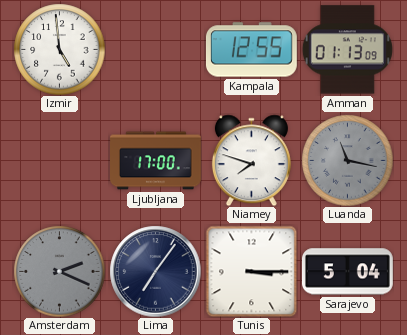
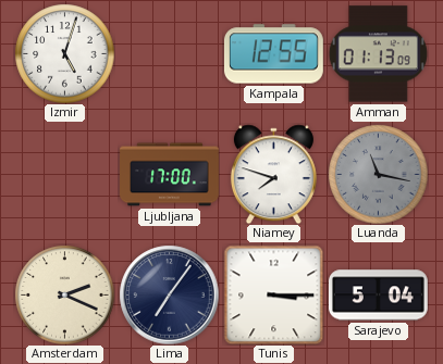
Izmir: 4:59 -> 5:03 (64, 53)
Amsterdam dial: grey -> cream (64, 294)
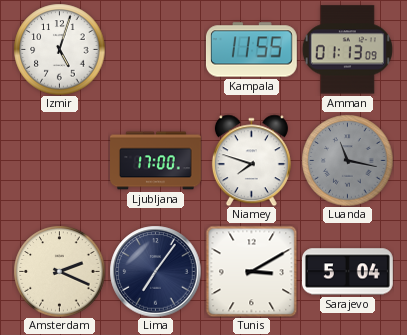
Kampala: 12:55 -> 11:55 (251, 50)
Tunis: 3:15 -> 3:10 (251, 271)
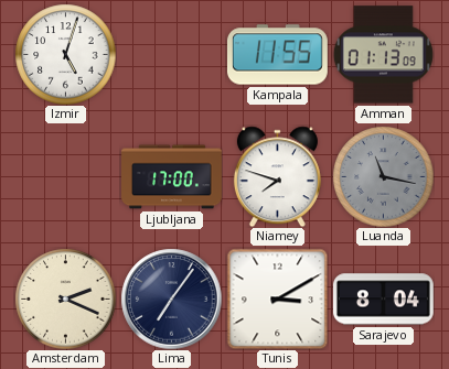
Sarajevo: 5:04 -> 8:04 (383, 300)
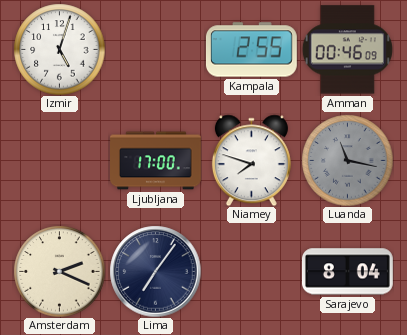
Kampala: 11:55 -> 2:55 (251, 50)
Amman: 01:13 -> 00:46 (347, 50)
Tunis: 3:10 -> none (277, 299)
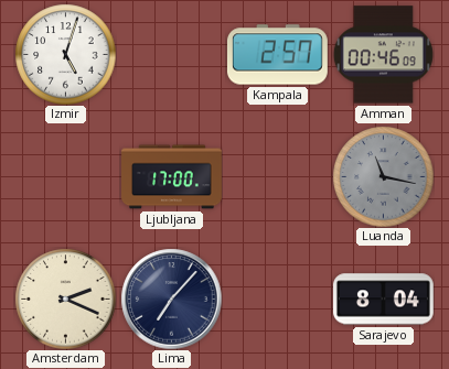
Kampala: 2:55 -> 2:57 (277, 55)
Niamey: 7:48 -> none (251, 160)
Lima: 7:06 -> 7:07 (171, 299)
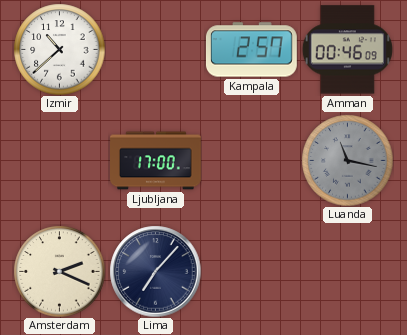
Izmir: 5:03 -> 10:38 (59, 49)
Sarajevo: 8:04 -> none (383, 300)
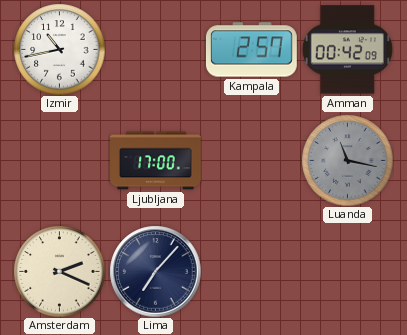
Izmir: 10:38 -> 10:43 (59, 49)
Amman: 00:46 -> 00:42 (347, 50)
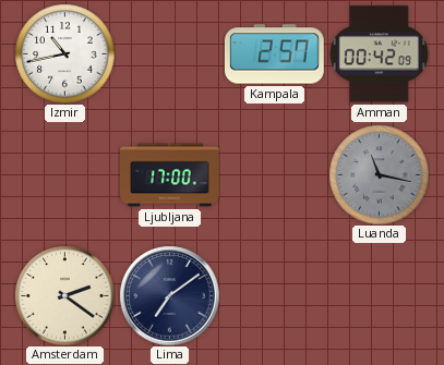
Amsterdam: 2:19 -> 2:21 (64, 295)
Lima: 7:07 -> 7:09 (169, 295)
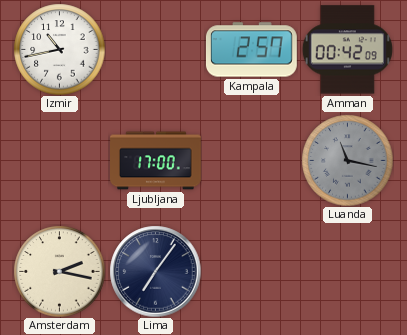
Amsterdam: 2:21 -> 2:17 (59, 271)
Lima: 7:09 -> 7:06 (155, 271)
